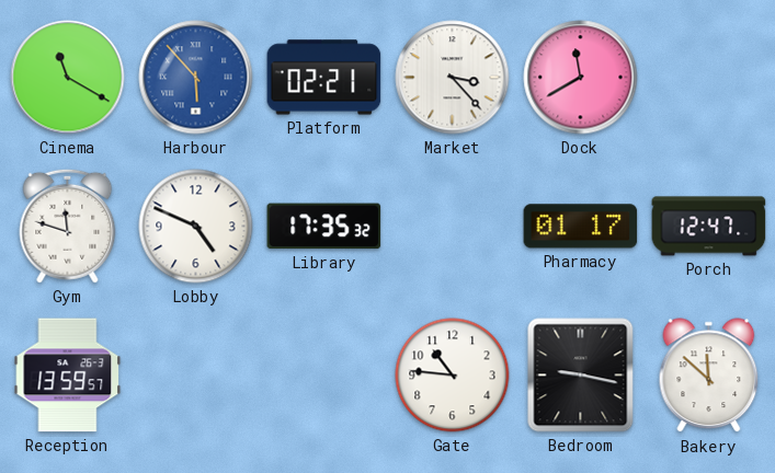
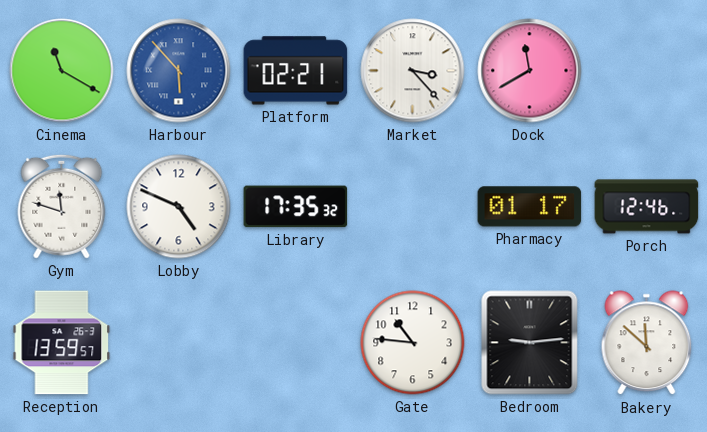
Porch: 12:47 -> 12:46 (647, 207)
Bedroom: 9:17 -> 9:14 (530, 343)
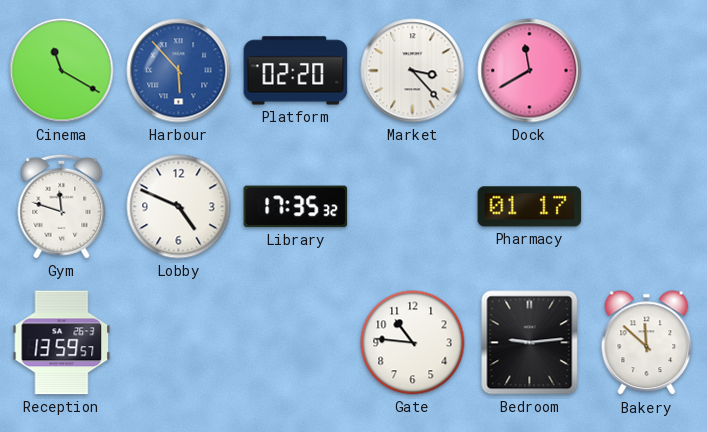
Platform: 02:21 -> 02:20 (296, 71)
Porch: 12:46 -> none (647, 207)
